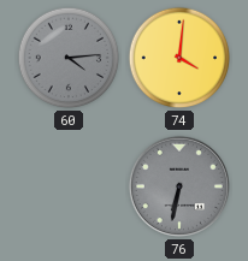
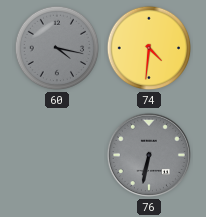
60: 4:14 -> 4:17 (57, 48)
74: 4:01 -> 4:31 (149, 48)
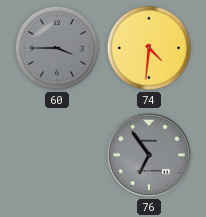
60: 4:17 -> 3:45 (57, 48)
76: 6:32 -> 6:54 (149, 155)
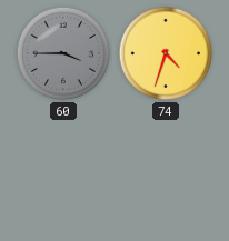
74: 4:31 -> 4:33 (166, 53)
76: 6:54 -> none (149, 155)
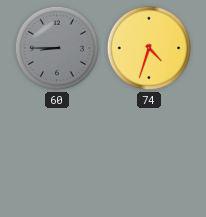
60: 3:45 -> 8:45 (57, 48)
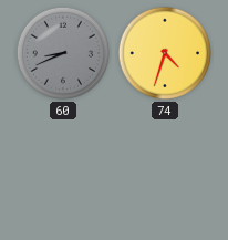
60: 8:45 -> 8:41 (63, 53)
